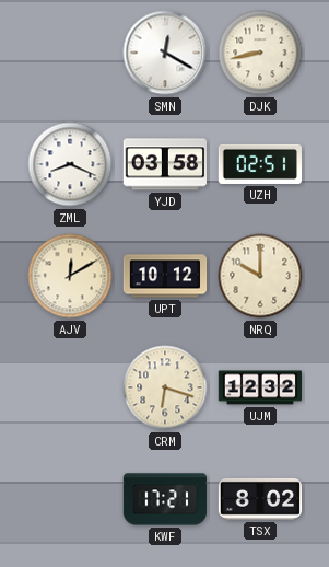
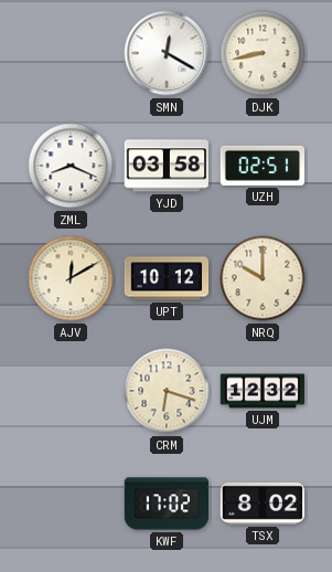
KWF: 17:21 -> 17:02 (167, 504)
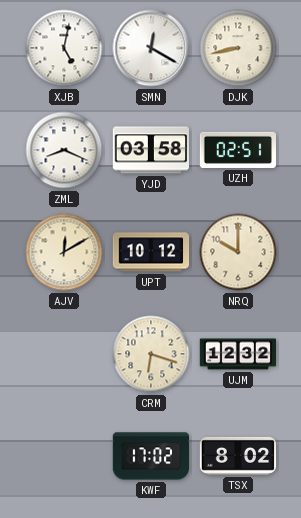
XJB: none -> 5:02 (64, 48)
